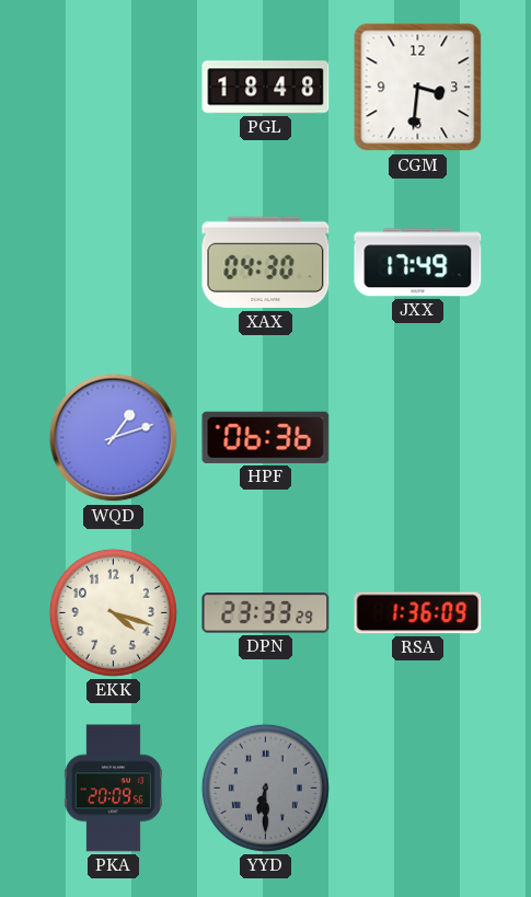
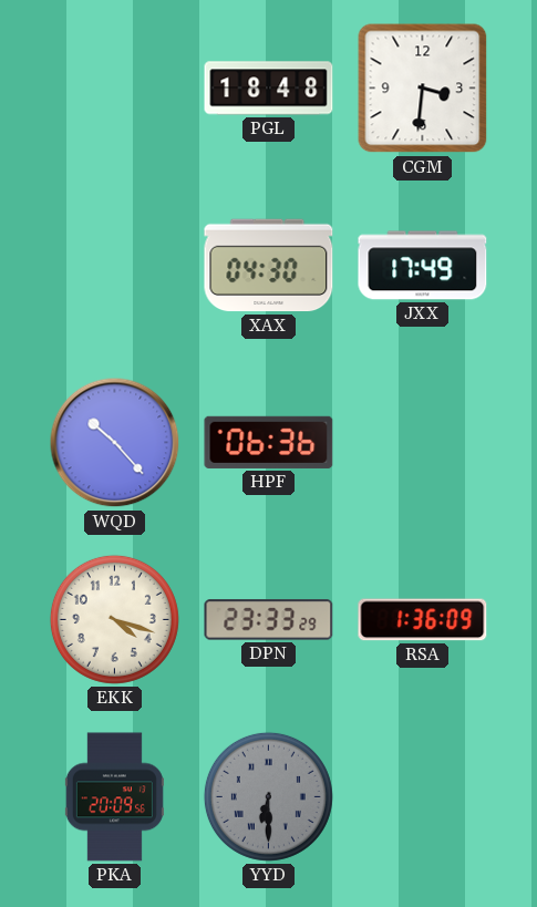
WQD: 1:12 -> 10:23 (115, 443)
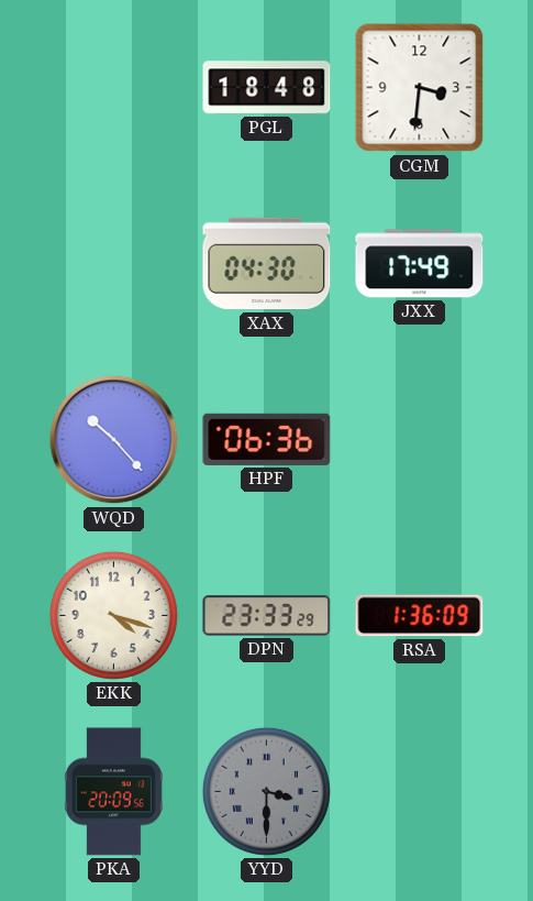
YYD: 6:30 -> 3:30 (266, 791)
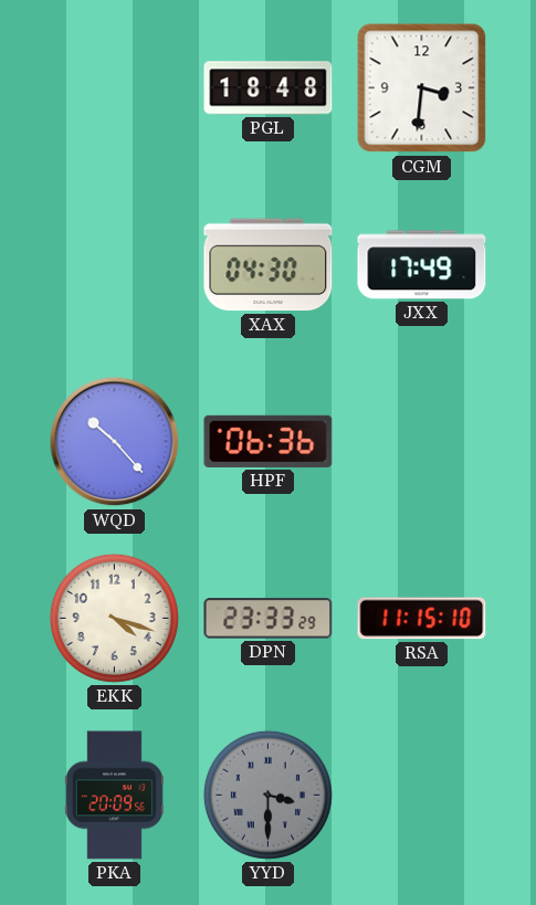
RSA: 1:36 -> 11:15 (422, 619)
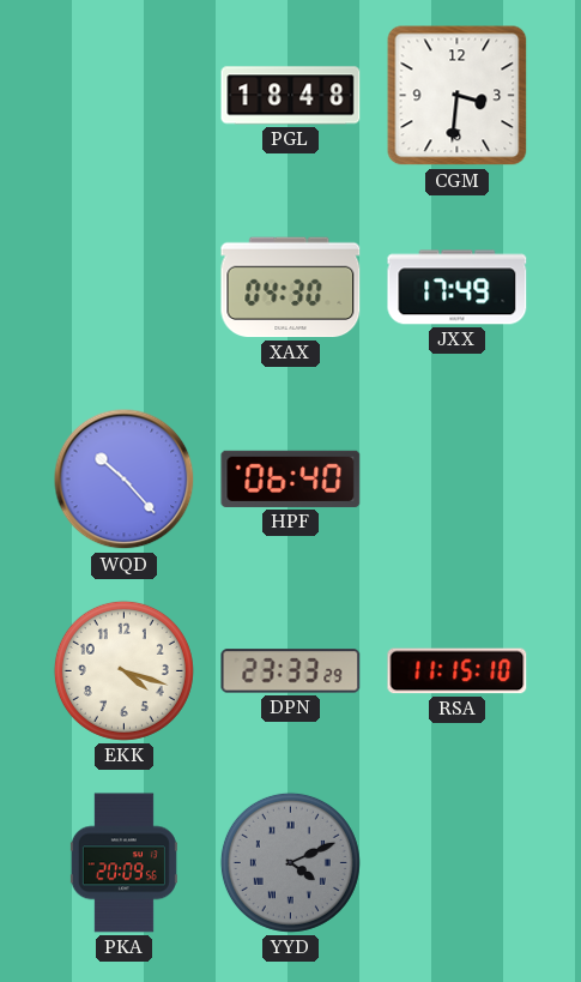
HPF: 06:36 -> 06:40 (291, 478)
YYD: 3:30 -> 4:11 (290, 862)
